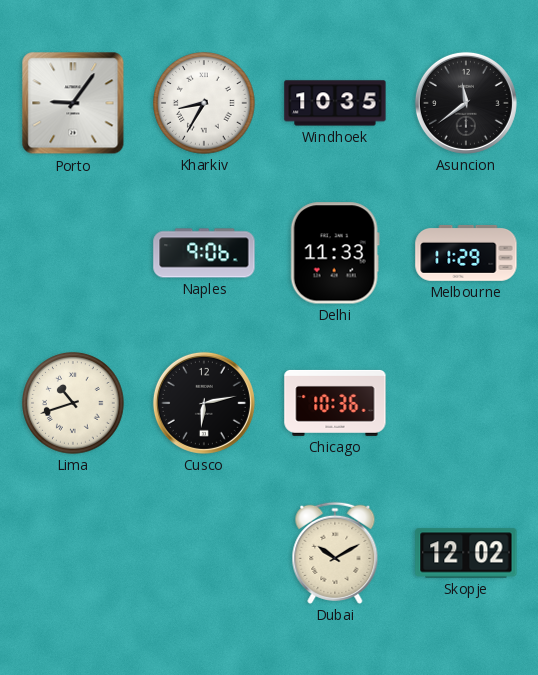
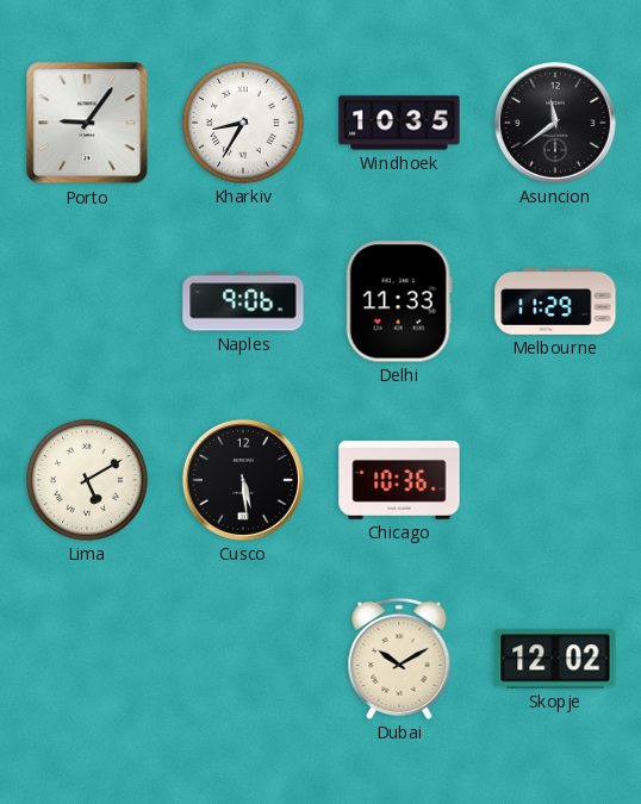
Lima: 10:42 -> 5:10 (87, 480)
Cusco: 6:13 -> 5:29 (243, 480)
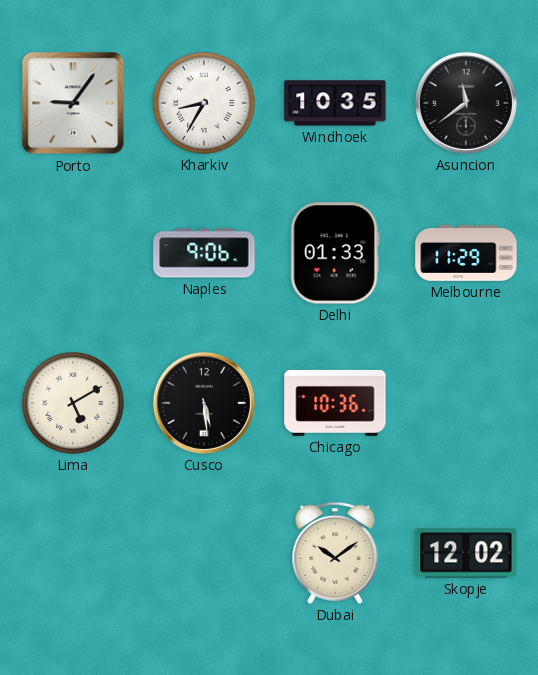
Delhi: 11:33 -> 01:33 (335, 253)
Dubai: 10:10 -> 10:09 (335, 553)
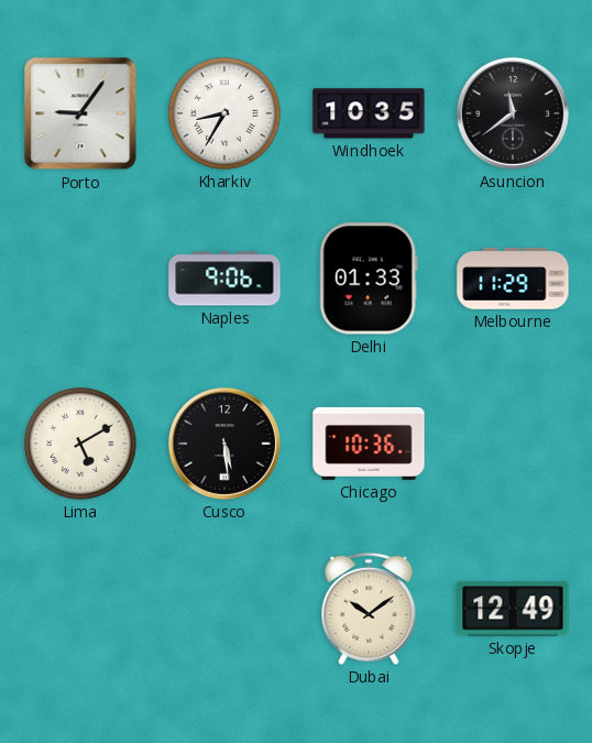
Skopje: 12:02 -> 12:49 (513, 609)
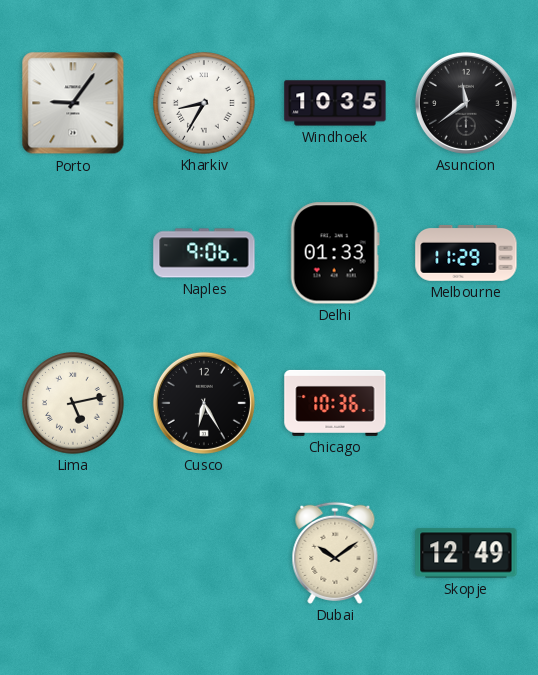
Lima: 5:10 -> 5:13 (73, 403)
Cusco: 5:29 -> 6:25 (204, 403)
